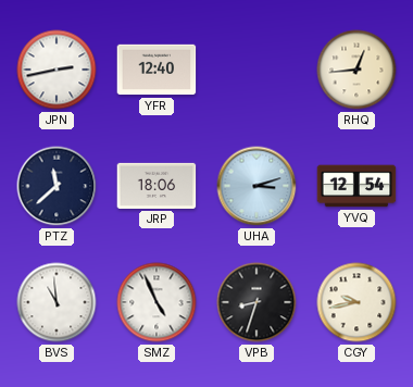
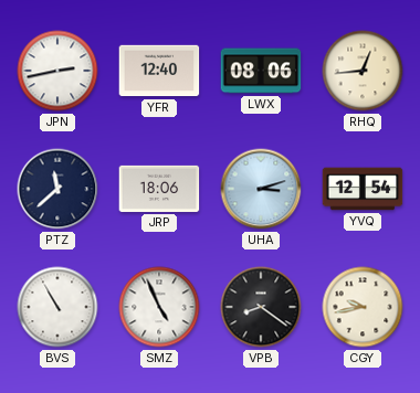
LWX: none -> 08:06 (261, 71)
BVS: 10:59 -> 10:55 (57, 307)
VPB: 8:33 -> 8:21 (261, 307)
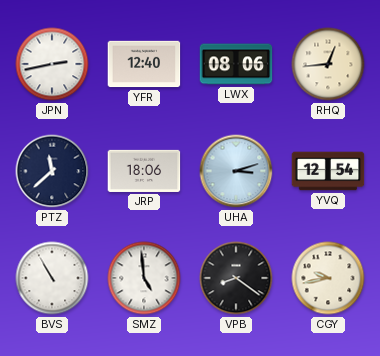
SMZ: 4:56 -> 4:59 (144, 278)
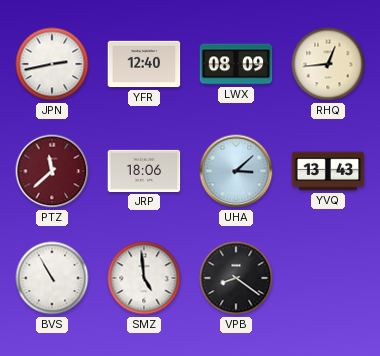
LWX: 08:06 -> 08:09 (236, 64)
PTZ dial: navy -> burgundy (52, 171)
UHA: 3:12 -> 3:08 (236, 171)
YVQ: 12:54 -> 13:43 (328, 171)
CGY: 9:43 -> none (328, 278)
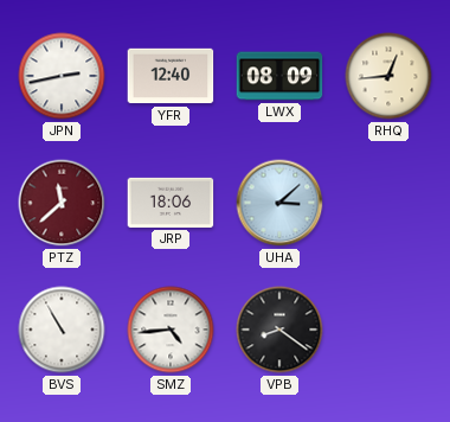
YVQ: 13:43 -> none (328, 171)
SMZ: 4:59 -> 4:44 (171, 330)
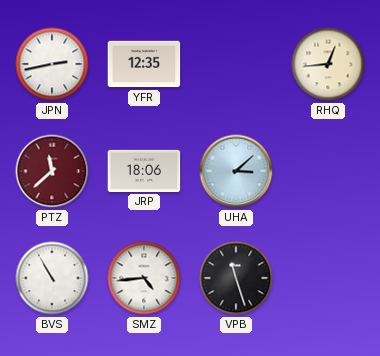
YFR: 12:40 -> 12:35 (144, 64)
LWX: 08:09 -> none (279, 76)
VPB: 8:21 -> 11:27 (236, 278)
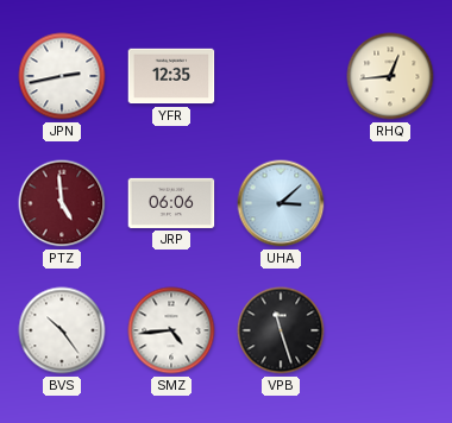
PTZ: 11:38 -> 4:59 (62, 203)
JRP: 18:06 -> 06:06 (171, 203)
BVS: 10:55 -> 10:24 (62, 330)
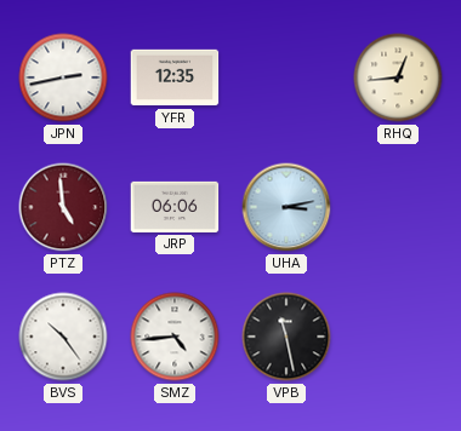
UHA: 3:08 -> 3:13 (286, 207)
VPB: 11:27 -> 11:28 (286, 337)
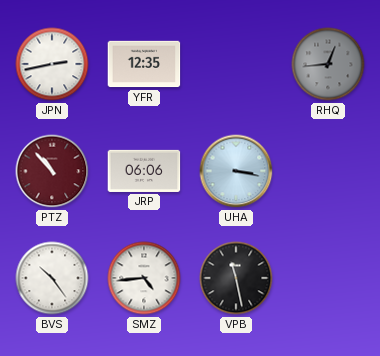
RHQ dial: cream -> grey (328, 64)
PTZ: 4:59 -> 10:53 (52, 171)
UHA: 3:13 -> 3:17 (236, 171)
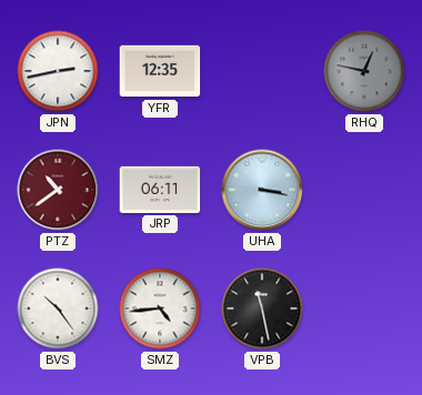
RHQ: 12:44 -> 12:47 (364, 71)
PTZ: 10:53 -> 10:39 (58, 190)
JRP: 06:06 -> 06:11 (160, 190)
